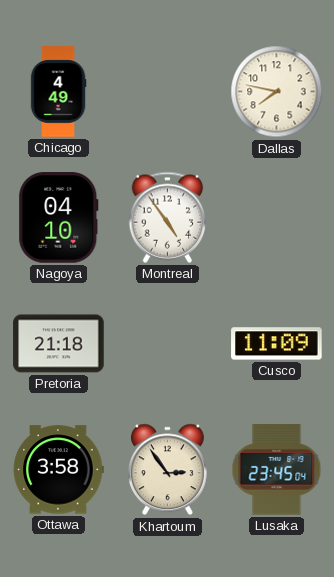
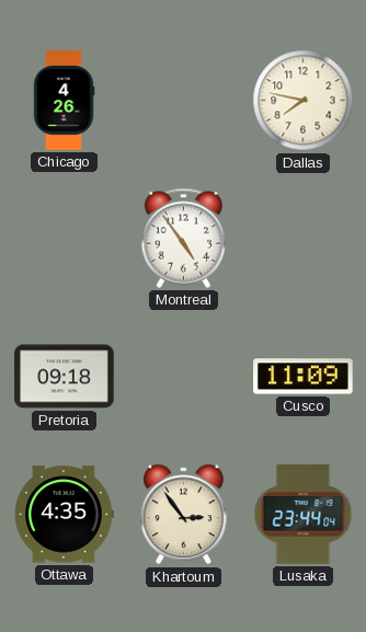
Chicago: 4:49 -> 4:26 (64, 101)
Nagoya: 04:10 -> none (59, 218)
Pretoria: 21:18 -> 09:18 (65, 377)
Ottawa: 3:58 -> 4:35 (64, 515)
Lusaka: 23:45 -> 23:44 (304, 515)
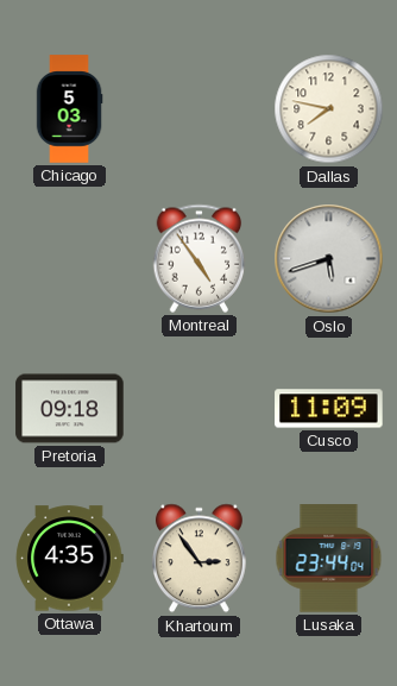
Chicago: 4:26 -> 5:03 (69, 109)
Oslo: none -> 5:42 (329, 259)
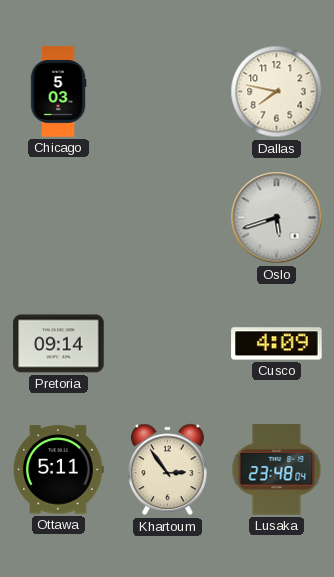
Montreal: 4:54 -> none (200, 258)
Pretoria: 09:18 -> 09:14 (59, 344)
Cusco: 11:09 -> 4:09 (277, 344)
Ottawa: 4:35 -> 5:11 (58, 470)
Lusaka: 23:44 -> 23:48 (277, 470)
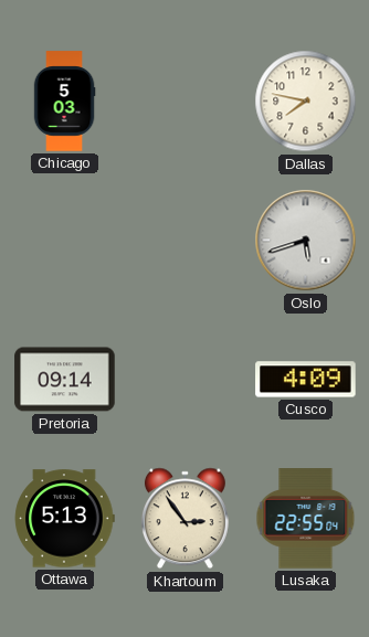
Ottawa: 5:11 -> 5:13 (64, 519)
Lusaka: 23:48 -> 22:55 (306, 519)
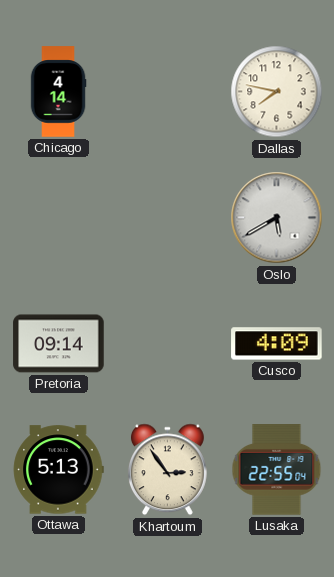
Chicago: 5:03 -> 4:14 (58, 92)
Oslo: 5:42 -> 5:40 (277, 218)
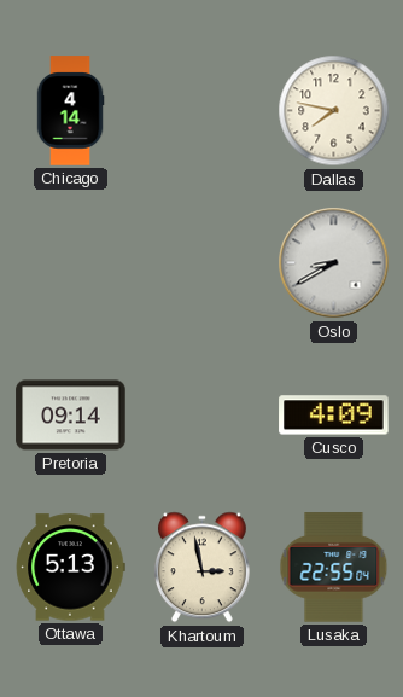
Oslo: 5:40 -> 8:40 (334, 263)
Khartoum: 2:54 -> 2:58 (201, 568)
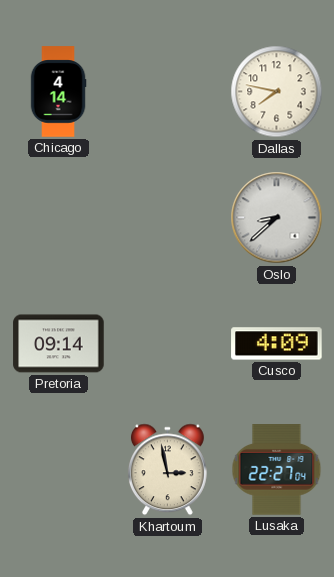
Oslo: 8:40 -> 8:38 (277, 218)
Ottawa: 5:13 -> none (70, 568)
Lusaka: 22:55 -> 22:27 (277, 470)
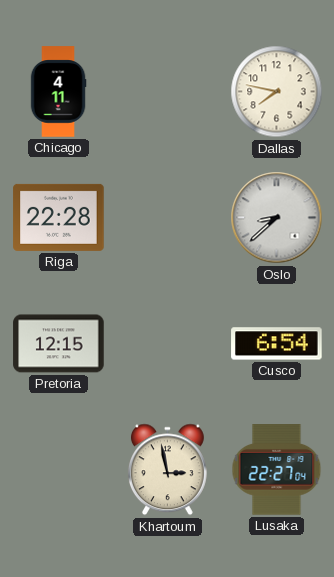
Chicago: 4:14 -> 4:11 (58, 92)
Riga: none -> 22:28 (59, 217)
Pretoria: 09:14 -> 12:15 (59, 344)
Cusco: 4:09 -> 6:54 (277, 344)
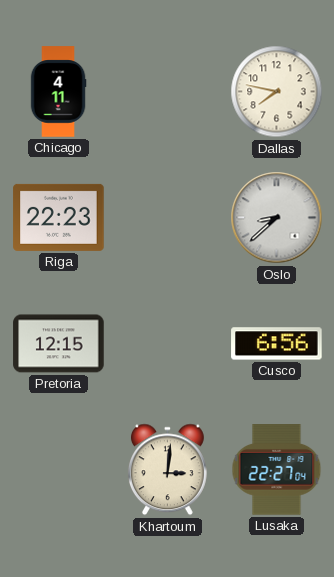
Riga: 22:28 -> 22:23 (59, 217)
Cusco: 6:54 -> 6:56 (277, 344)
Khartoum: 2:58 -> 3:01 (167, 470)
